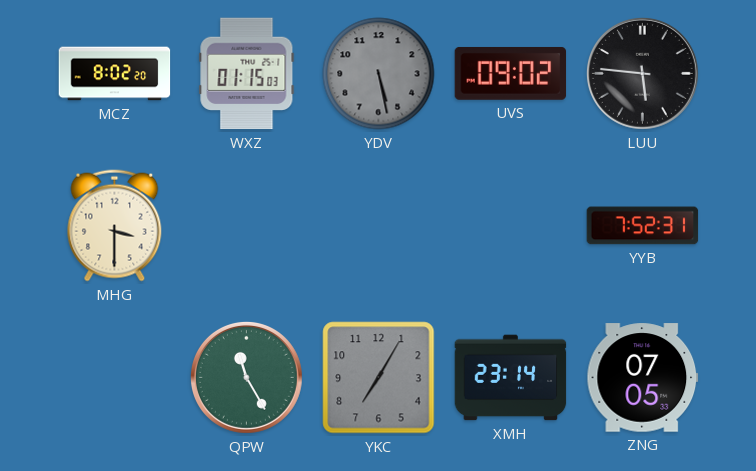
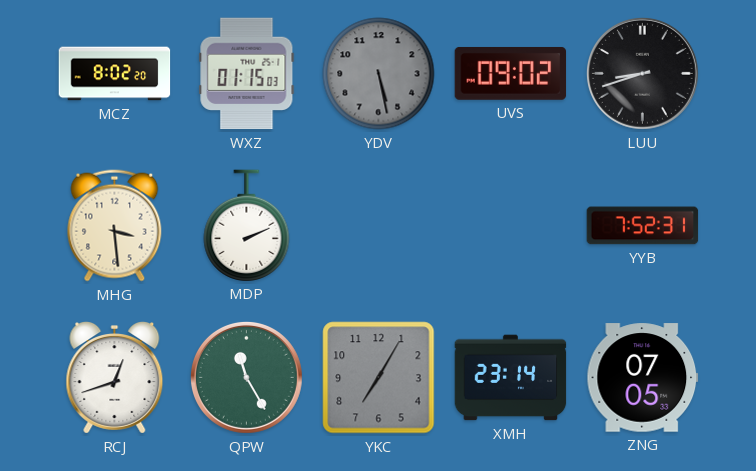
LUU: 5:46 -> 8:42 (642, 73)
MHG: 3:30 -> 3:29 (115, 226)
MDP: none -> 2:11 (247, 225)
RCJ: none -> 12:42 (115, 378)
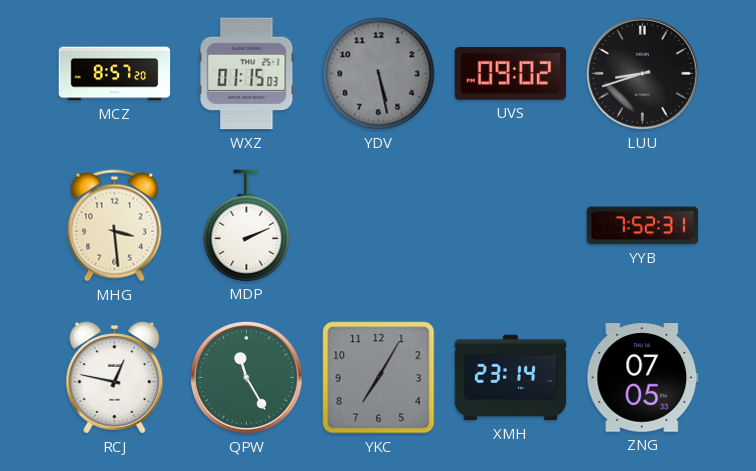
MCZ: 8:02 -> 8:57 (115, 74)
RCJ: 12:42 -> 12:47 (115, 378)
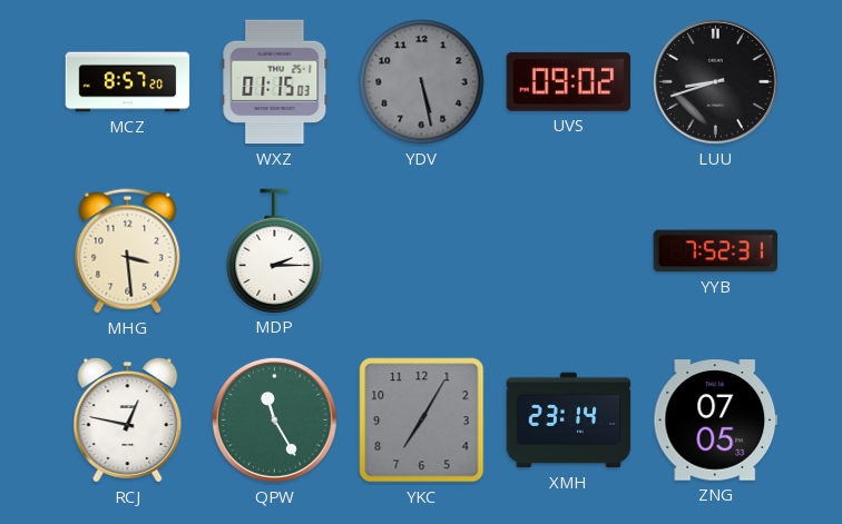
MDP: 2:11 -> 2:15 (275, 250)
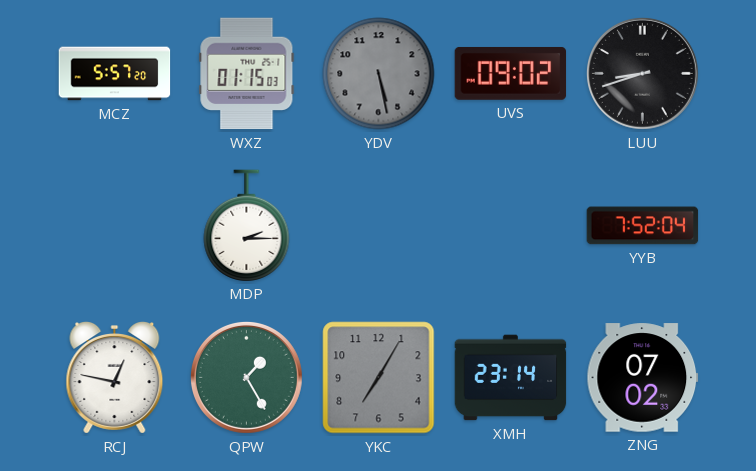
MCZ: 8:57 -> 5:57 (115, 74)
MHG: 3:29 -> none (128, 251)
YYB: 7:52:31 -> 7:52:04 (643, 226)
QPW: 11:25 -> 1:25 (246, 377)
ZNG: 07:05 -> 07:02 (643, 378)
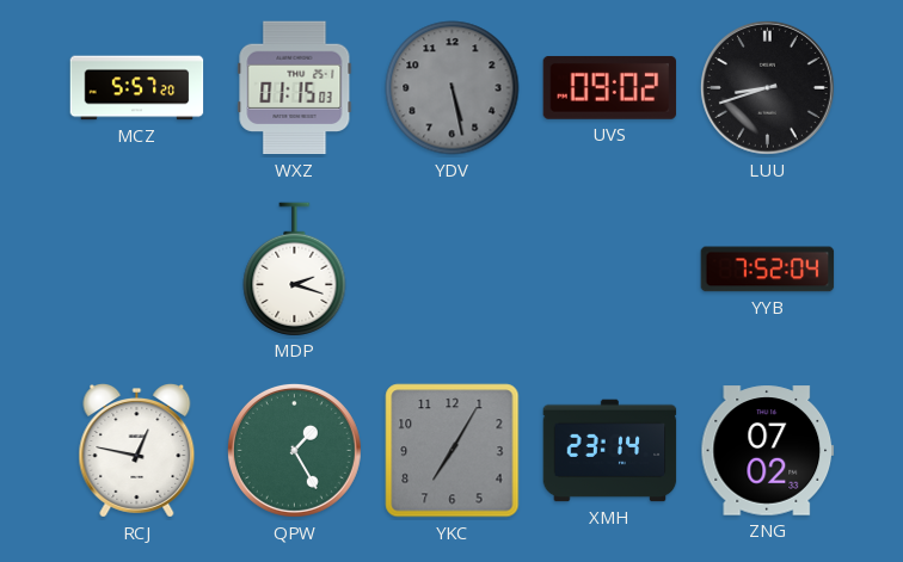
MDP: 2:15 -> 2:18 (295, 268)
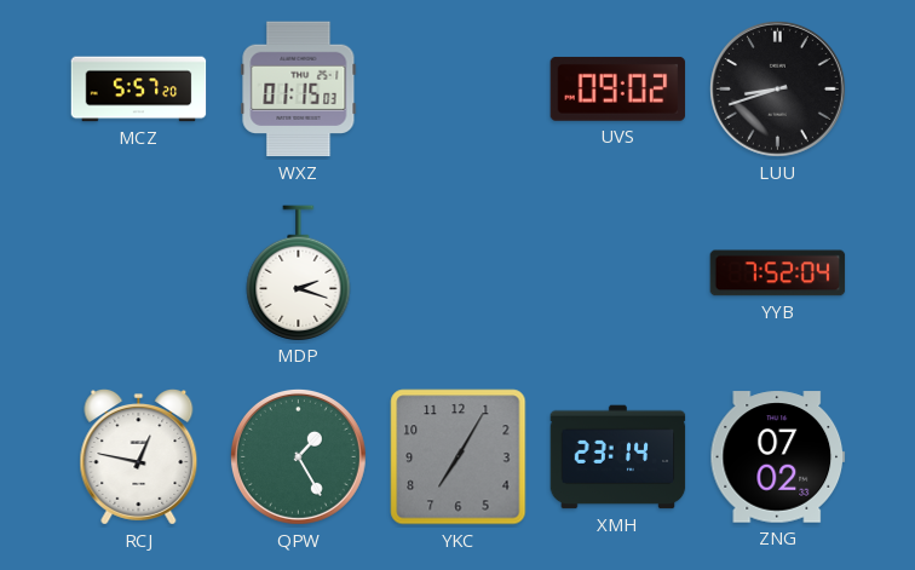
YDV: 5:28 -> none (453, 88)
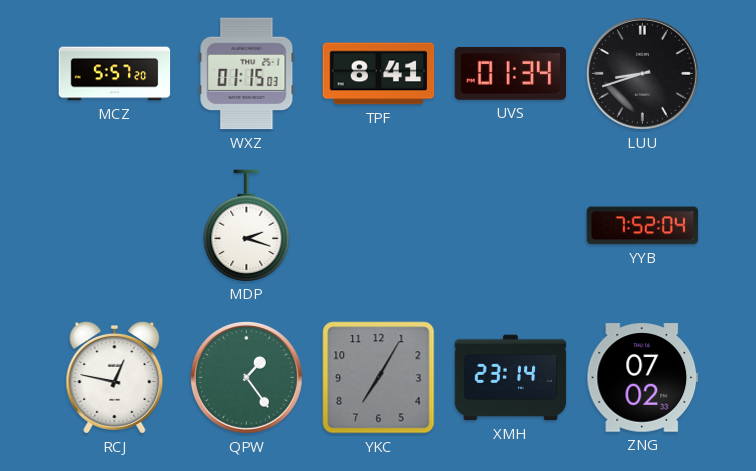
TPF: none -> 8:41 (379, 74)
UVS: 09:02 -> 01:34 (511, 73)
QPW: 1:25 -> 1:24 (246, 377)
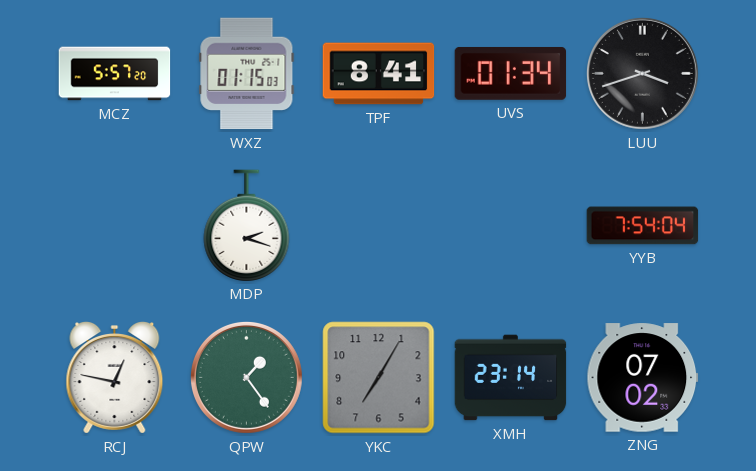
LUU: 8:42 -> 3:42 (642, 73)
YYB: 7:52 -> 7:54 (643, 226)
